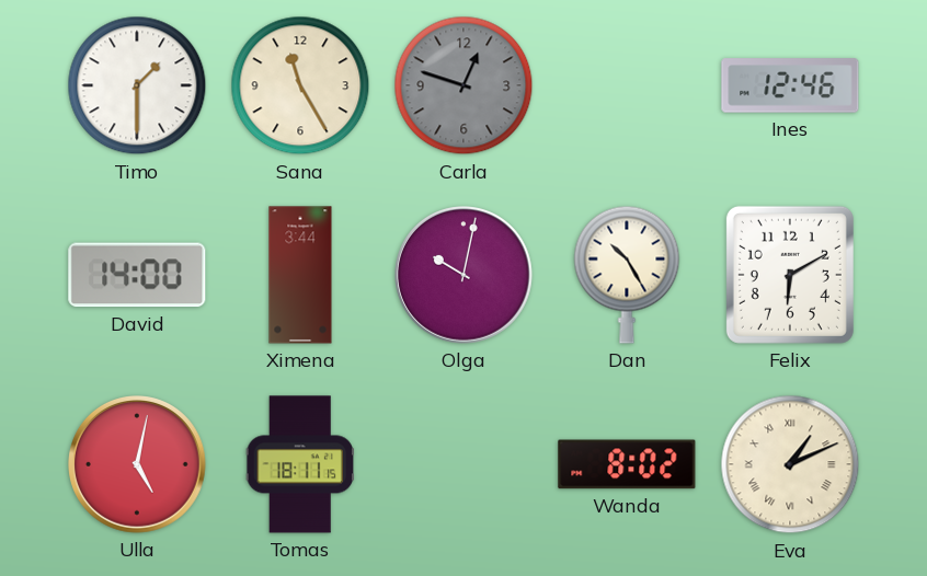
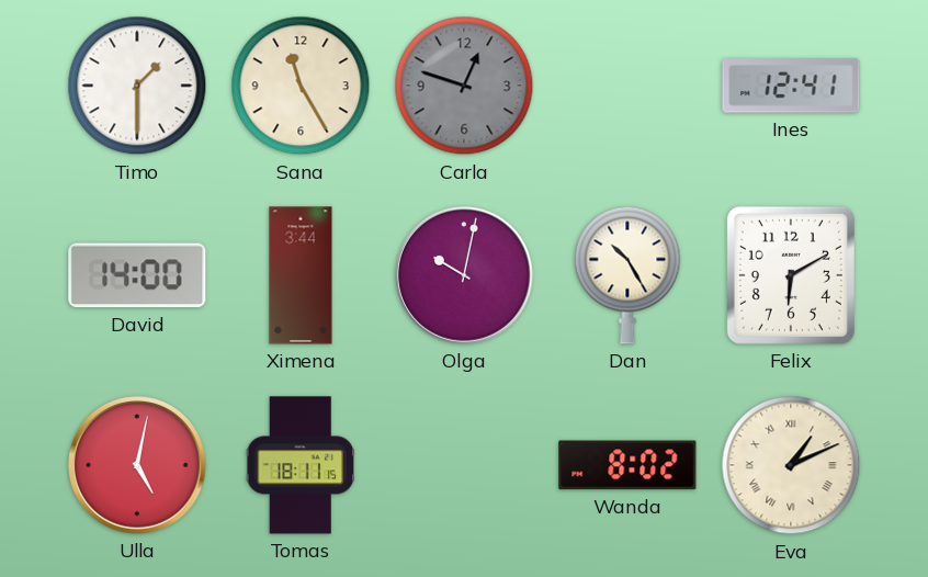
Ines: 12:46 -> 12:41 (791, 86)
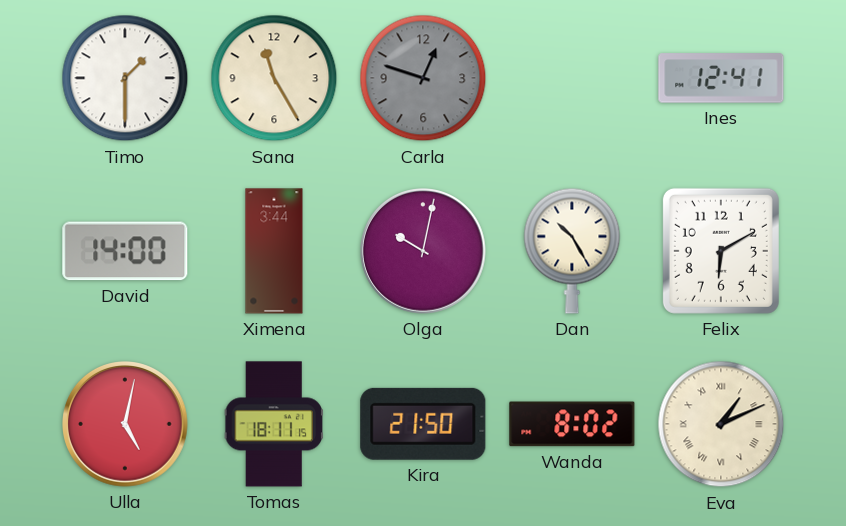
Kira: none -> 21:50 (423, 424)
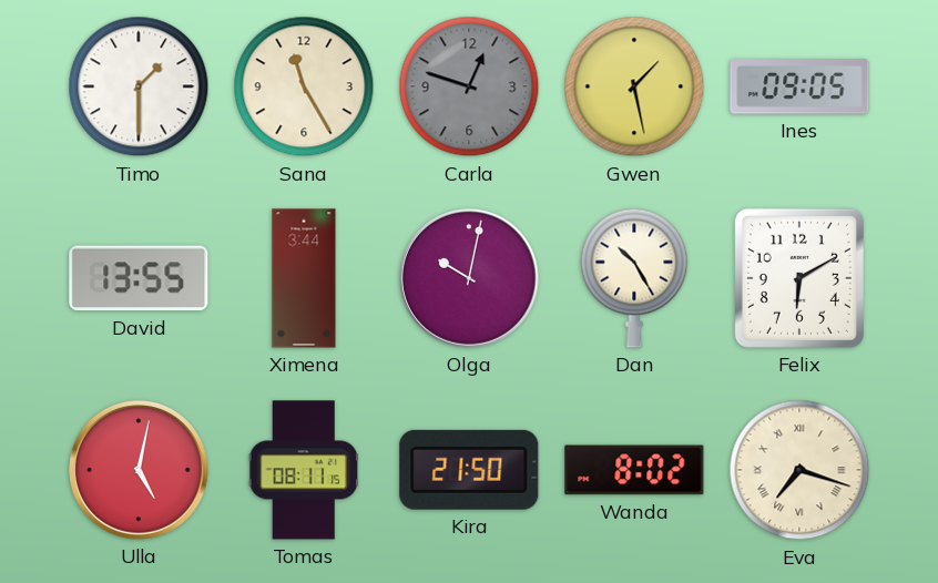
Gwen: none -> 1:28 (634, 86)
Ines: 12:41 -> 09:05 (799, 86)
David: 14:00 -> 13:55 (139, 278)
Tomas: 18:11 -> 08:11 (303, 470)
Eva: 1:11 -> 7:18 (799, 470)
